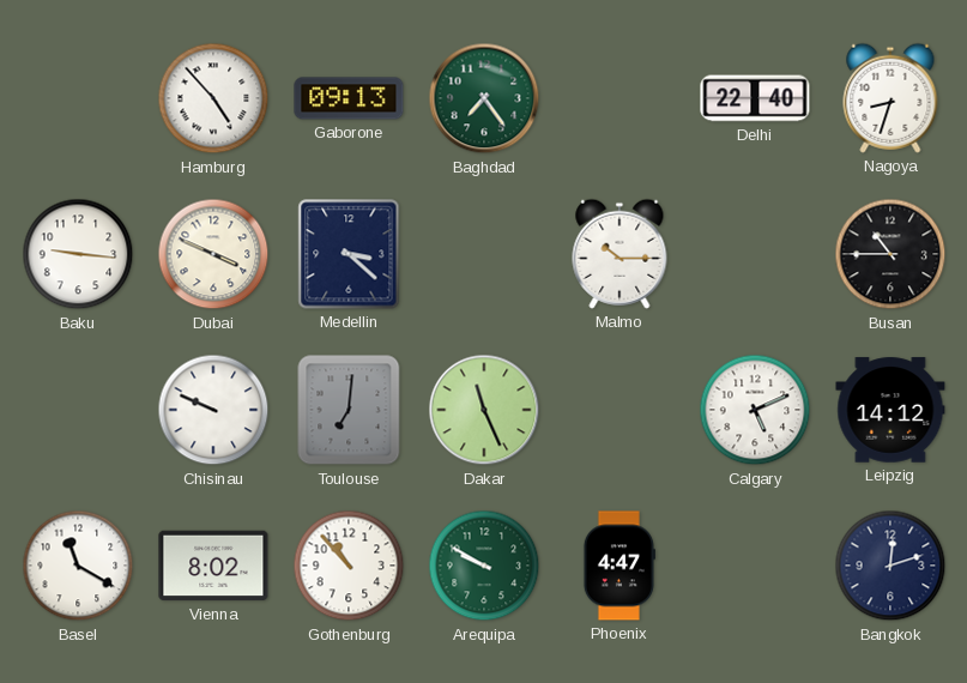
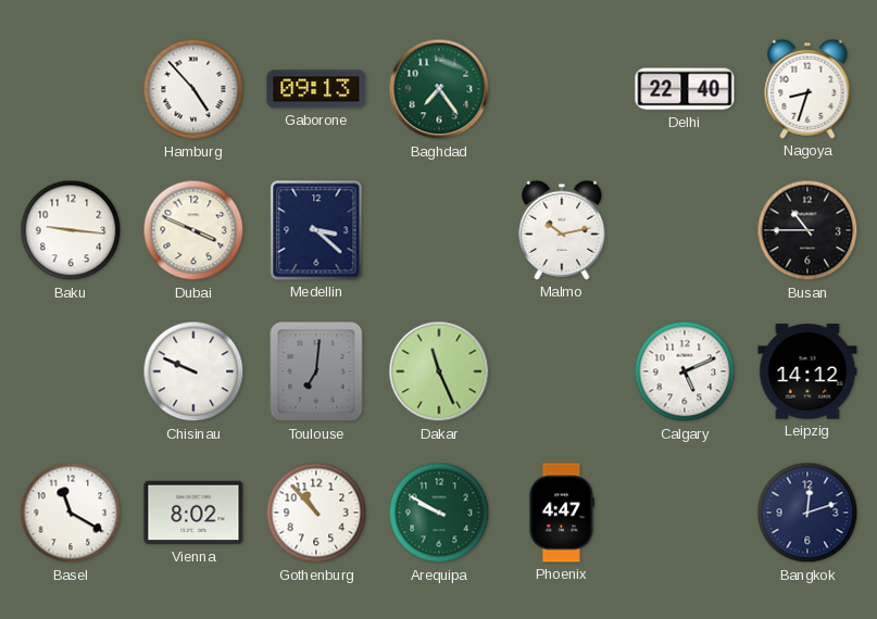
Malmo: 10:15 -> 10:13 (562, 230)
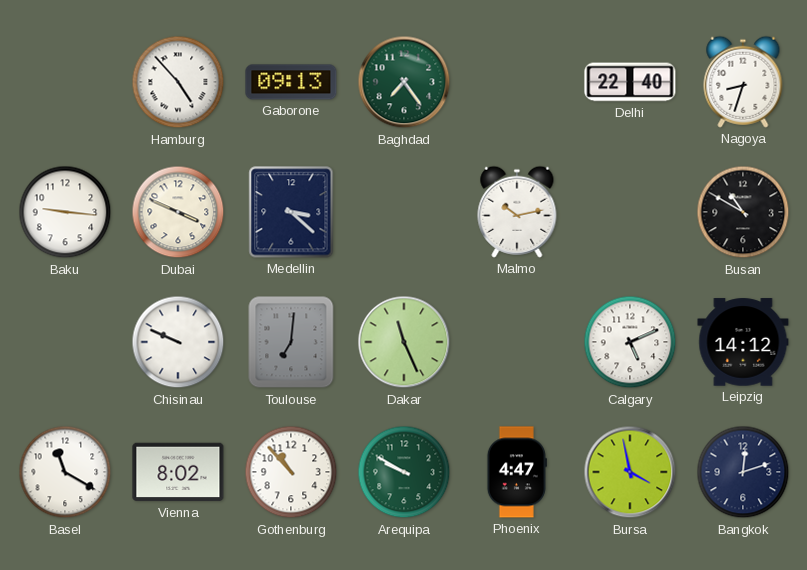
Busan: 10:45 -> 10:50 (743, 212)
Bursa: none -> 3:58 (630, 472)
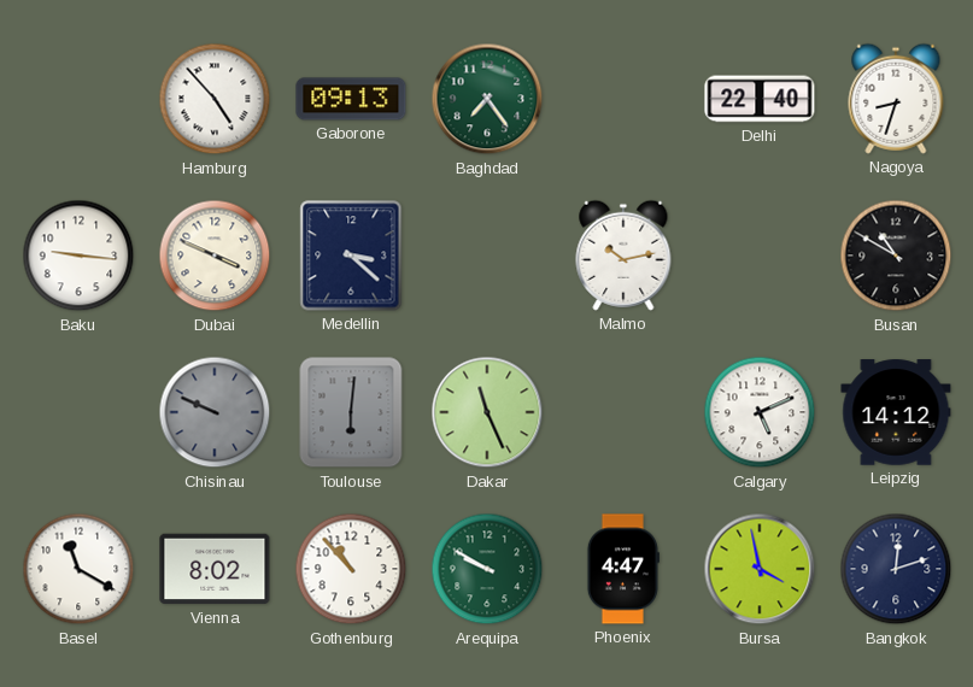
Chisinau dial: white -> grey (215, 412)
Toulouse: 7:01 -> 6:01 (351, 412)
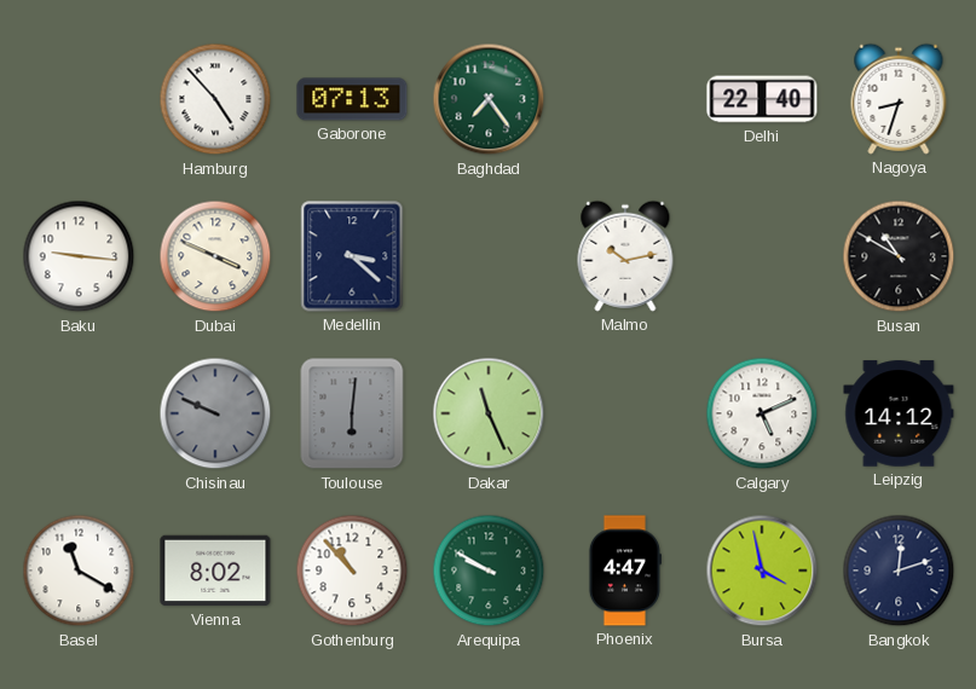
Gaborone: 09:13 -> 07:13 (352, 99)
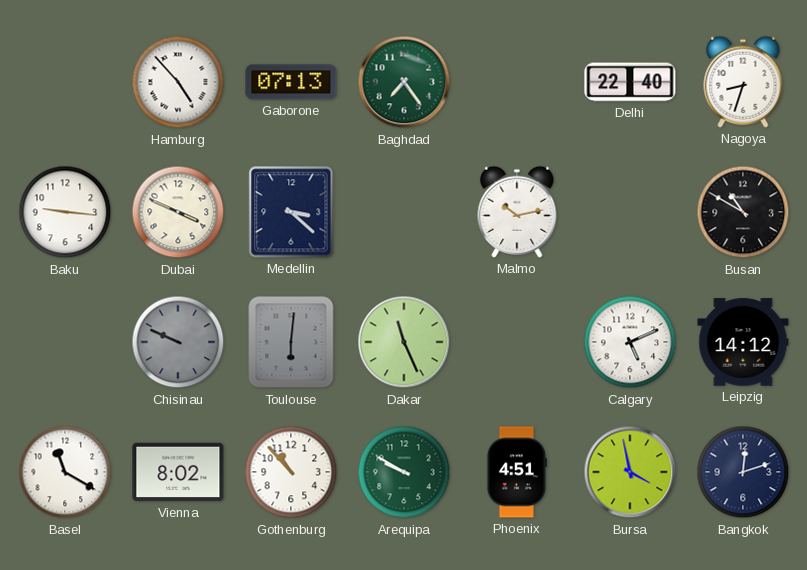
Phoenix: 4:47 -> 4:51 (516, 472)
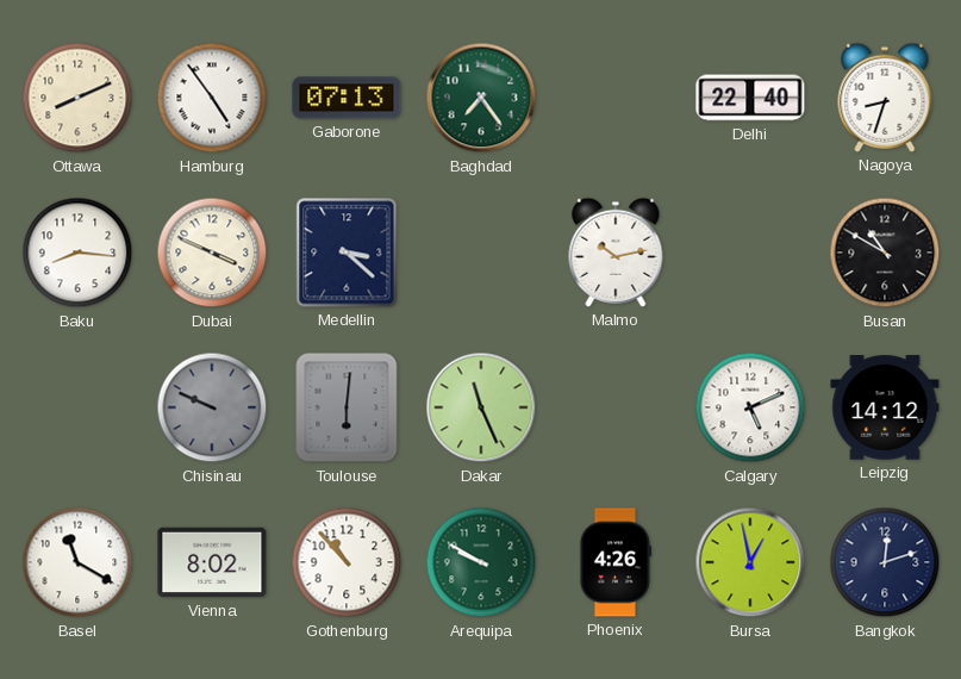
Ottawa: none -> 8:11 (77, 98)
Hamburg: 4:53 -> 4:54 (212, 98)
Baku: 9:16 -> 8:16 (77, 253)
Phoenix: 4:51 -> 4:26 (614, 562)
Bursa: 3:58 -> 12:58 (750, 562)
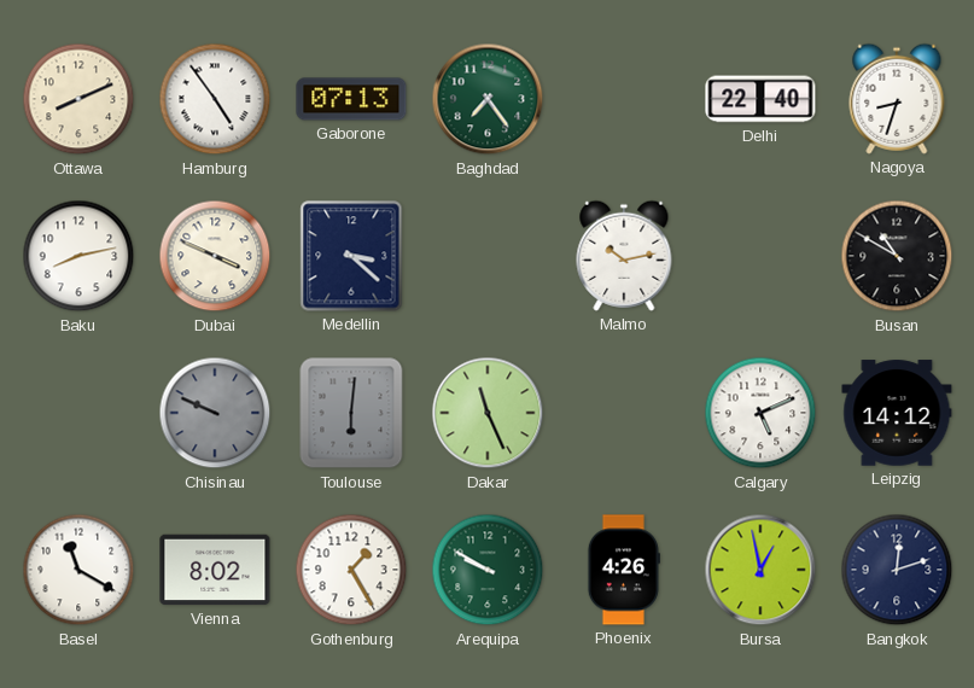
Baku: 8:16 -> 8:13 (78, 256)
Gothenburg: 10:53 -> 1:25 (351, 570)
